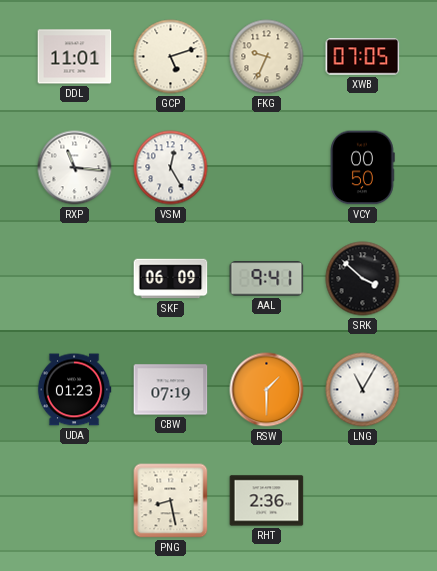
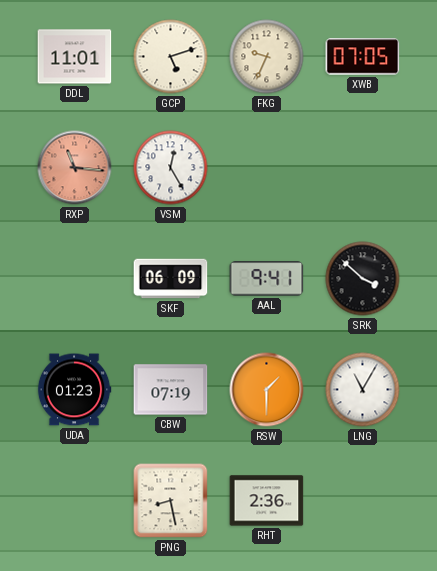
RXP dial: white -> salmon (75, 168)
VCY: 00:50 -> none (362, 168)
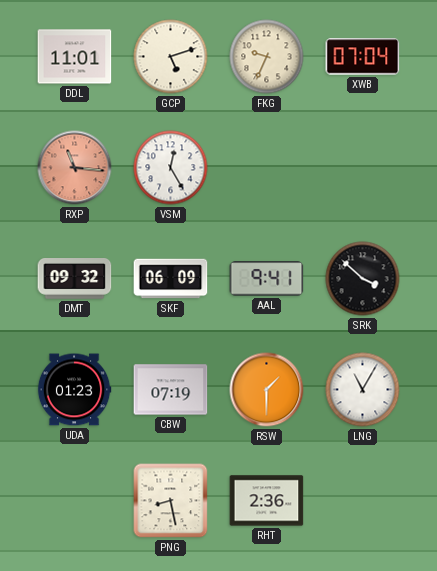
XWB: 07:05 -> 07:04 (363, 57)
DMT: none -> 09:32 (75, 279)
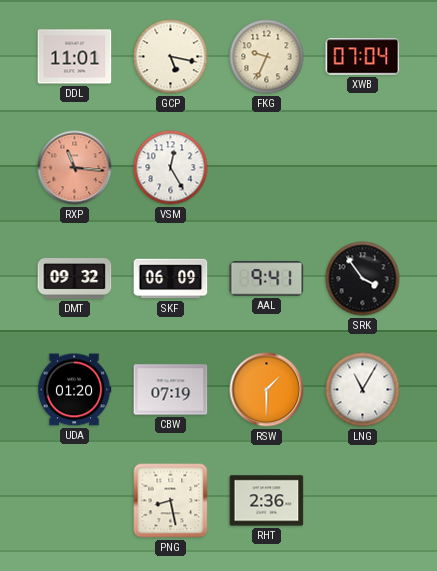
GCP: 5:12 -> 5:17 (171, 57)
SRK: 3:52 -> 3:54 (363, 279)
UDA: 01:23 -> 01:20 (74, 390)
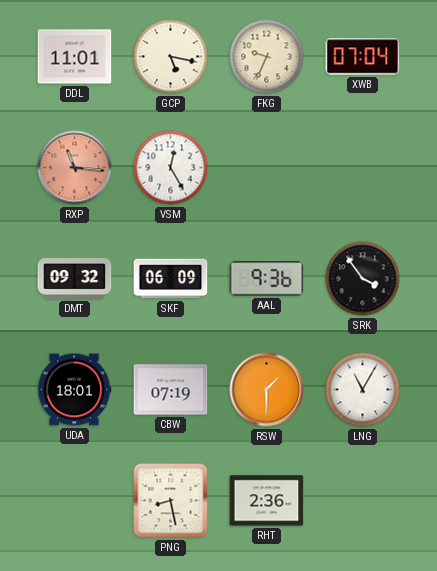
AAL: 9:41 -> 9:36 (267, 279)
UDA: 01:20 -> 18:01 (74, 390)
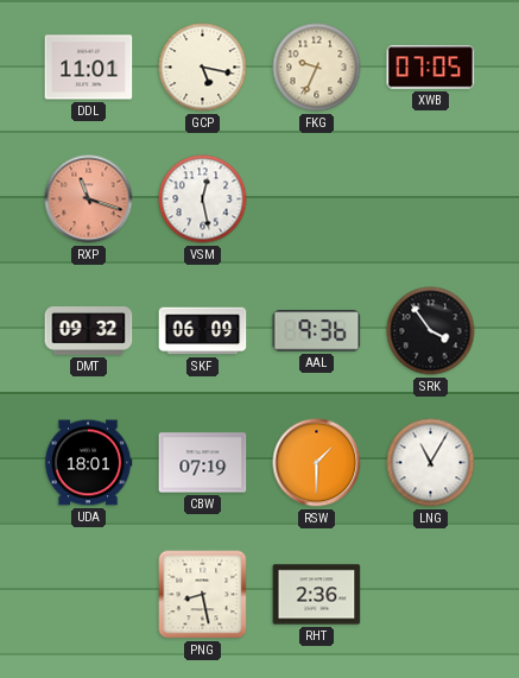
XWB: 07:04 -> 07:05 (431, 68)
RXP: 11:16 -> 11:18 (89, 199)
VSM: 12:25 -> 12:28 (203, 199)
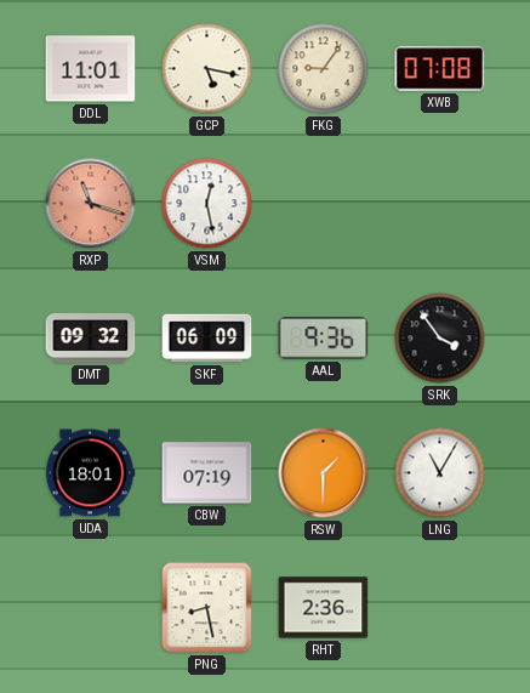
FKG: 9:34 -> 9:06 (324, 69)
XWB: 07:05 -> 07:08 (440, 69)
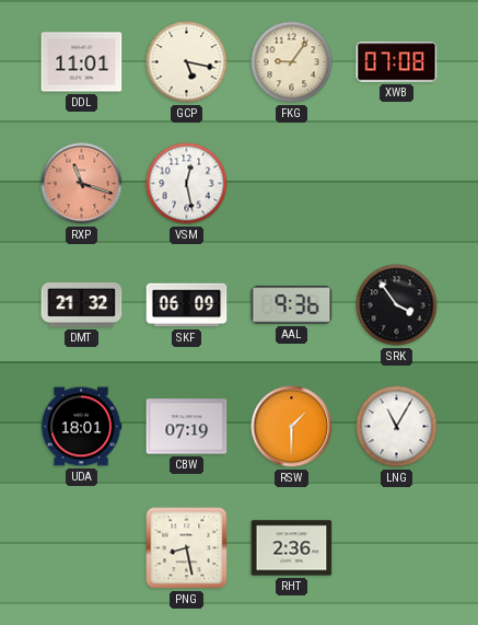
DMT: 09:32 -> 21:32 (82, 305)
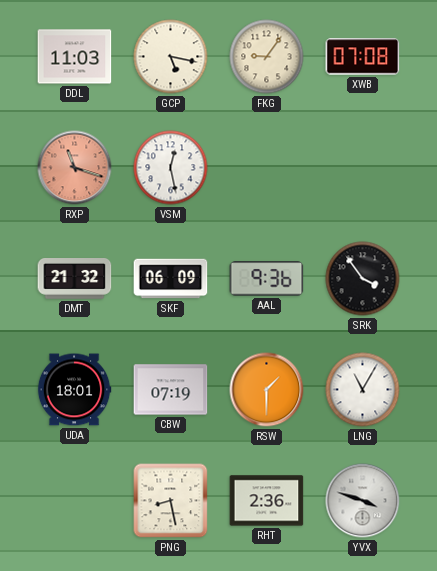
DDL: 11:01 -> 11:03 (75, 57)
YVX: none -> 3:48 (363, 501)
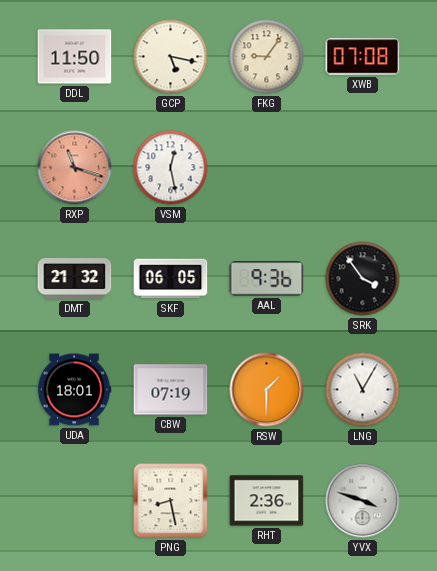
DDL: 11:03 -> 11:50 (75, 57)
SKF: 06:09 -> 06:05 (171, 279)
